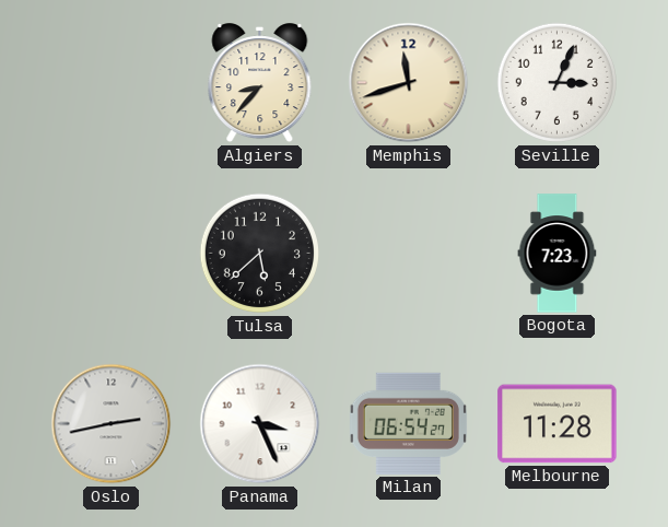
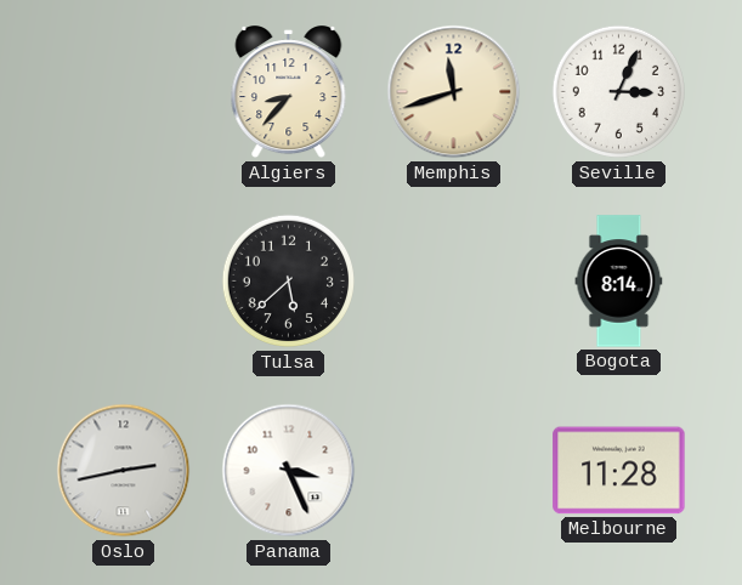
Bogota: 7:23 -> 8:14 (619, 282)
Milan: 06:54 -> none (408, 423)
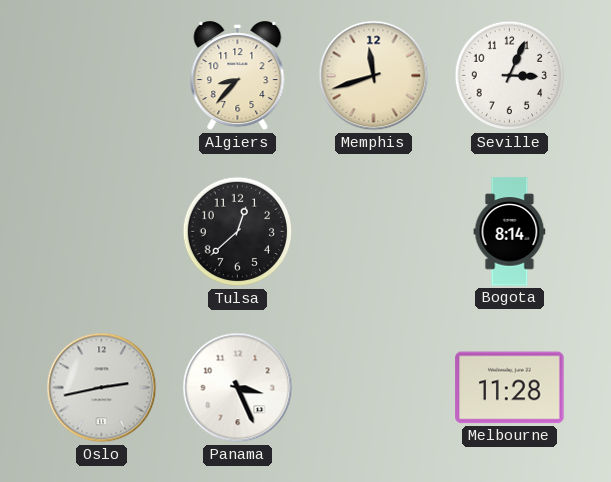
Tulsa: 5:38 -> 12:38 (238, 232)
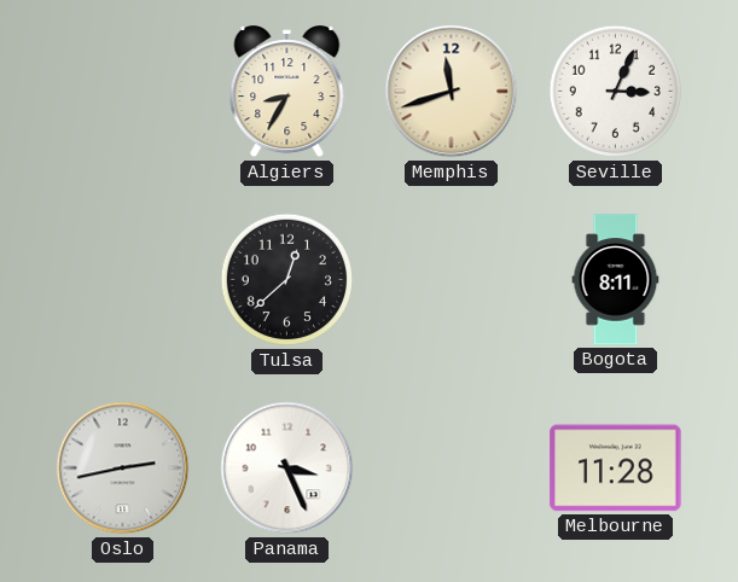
Algiers: 8:37 -> 8:35 (287, 92)
Bogota: 8:14 -> 8:11 (616, 280)
